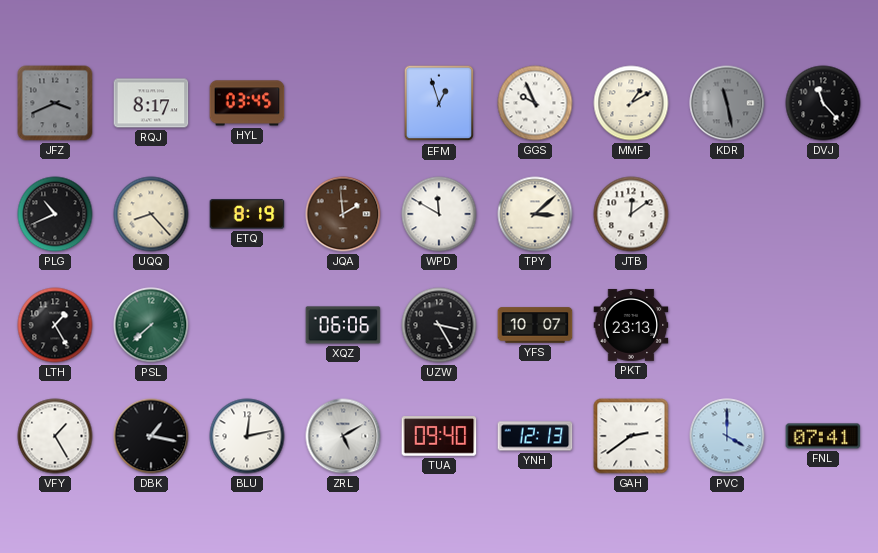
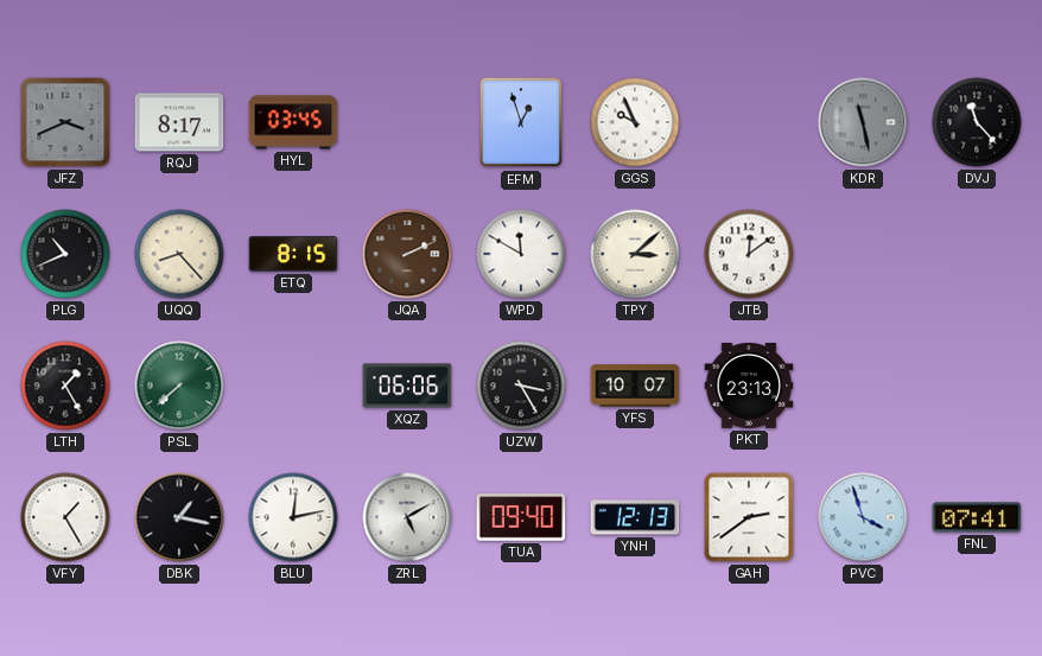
MMF: 1:10 -> none (631, 103)
ETQ: 8:19 -> 8:15 (293, 254)
JQA: 1:59 -> 2:11 (407, 254)
PVC: 4:00 -> 3:57 (863, 517)
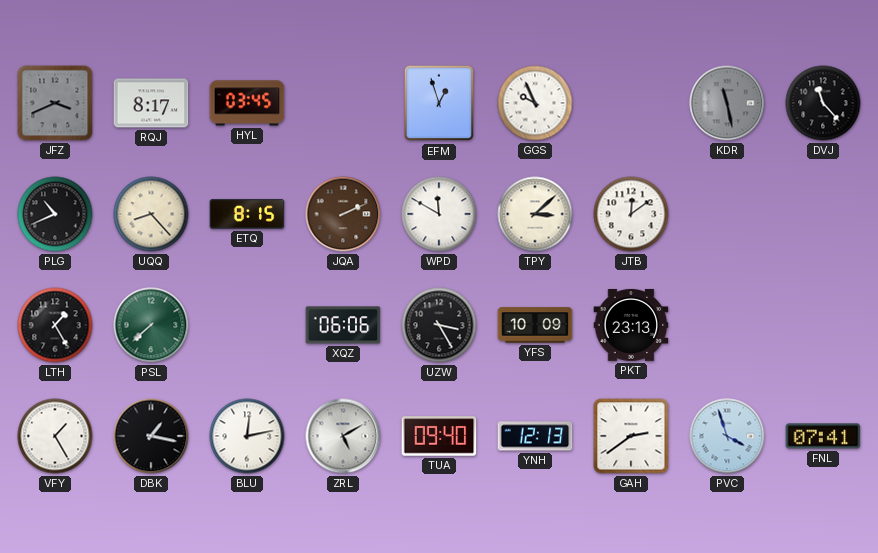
YFS: 10:07 -> 10:09 (535, 325)
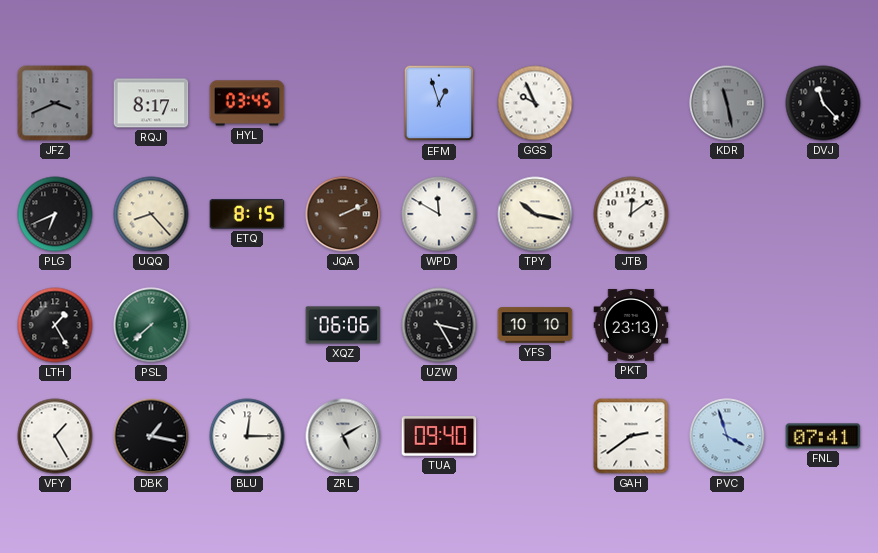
PLG: 10:41 -> 6:41 (55, 214)
TPY: 3:08 -> 10:17 (535, 214)
YFS: 10:09 -> 10:10 (535, 325)
BLU: 12:13 -> 12:15 (247, 436)
YNH: 12:13 -> none (535, 436)
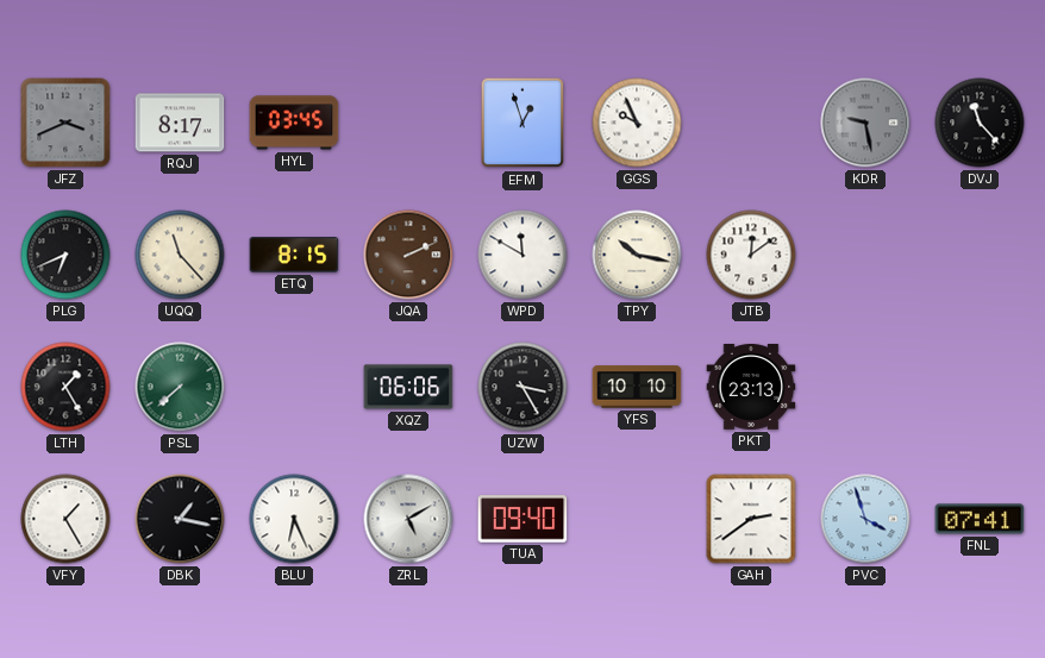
KDR: 11:28 -> 9:28 (865, 123)
UQQ: 8:23 -> 11:23 (180, 255)
BLU: 12:15 -> 6:26 (294, 519)
